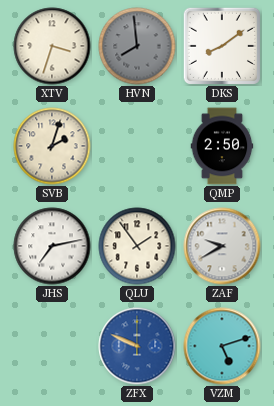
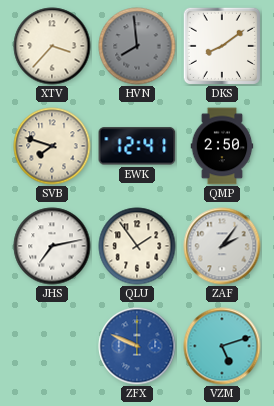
XTV: 3:33 -> 3:37 (52, 46)
SVB: 2:03 -> 7:48 (52, 146)
EWK: none -> 12:41 (137, 146)
ZAF: 9:40 -> 2:06 (222, 246)
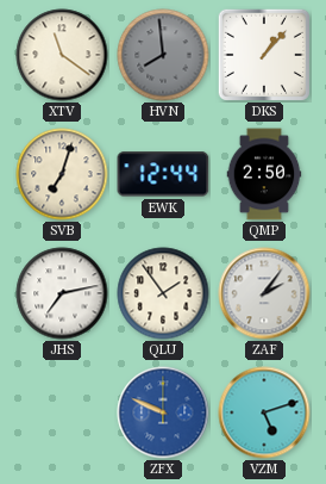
XTV: 3:37 -> 11:21 (62, 55)
DKS: 8:09 -> 1:07 (264, 55)
SVB: 7:48 -> 7:03 (62, 174)
EWK: 12:41 -> 12:44 (163, 174)
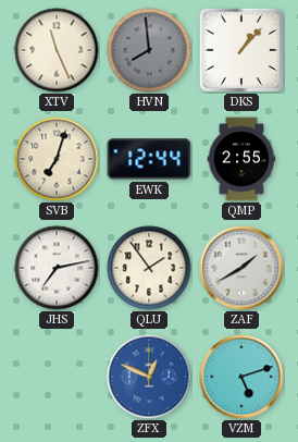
XTV: 11:21 -> 11:26 (57, 50)
QMP: 2:50 -> 2:55 (241, 159)
ZAF: 2:06 -> 1:40 (241, 268)
ZFX: 9:49 -> 12:49 (149, 377)
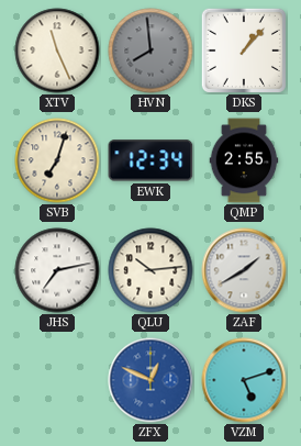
EWK: 12:44 -> 12:34 (150, 160)
QLU: 1:54 -> 10:14 (150, 270)
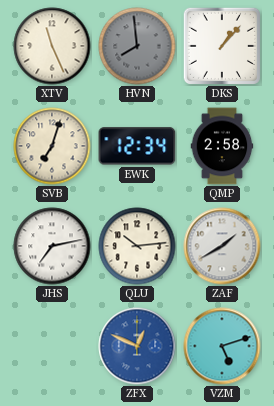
QMP: 2:55 -> 2:58 (222, 146)
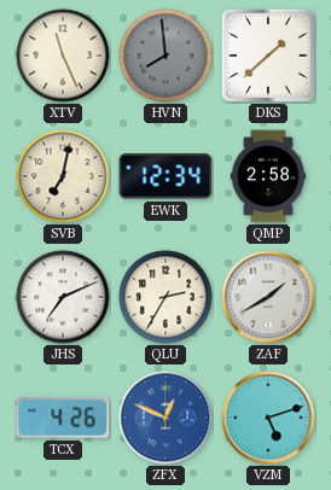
DKS: 1:07 -> 1:38 (268, 56)
SVB: 7:03 -> 7:02 (63, 176)
JHS: 7:13 -> 7:11 (63, 297)
QLU: 10:14 -> 2:35 (165, 297)
TCX: none -> 4:26 (63, 418)
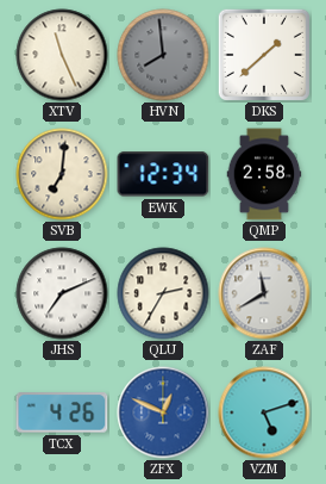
SVB: 7:02 -> 7:01 (62, 174)
ZAF: 1:40 -> 11:40 (264, 293)
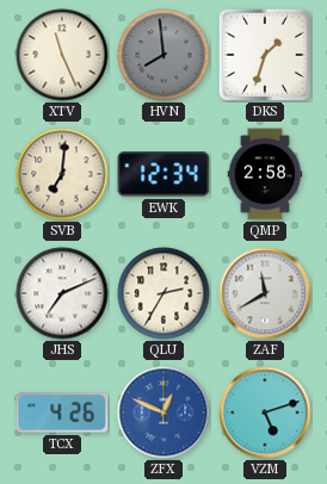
DKS: 1:38 -> 1:33 (265, 55)
